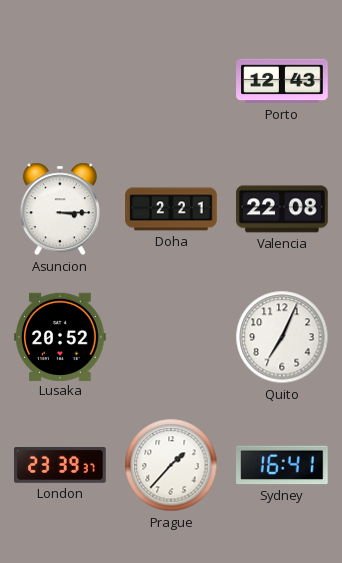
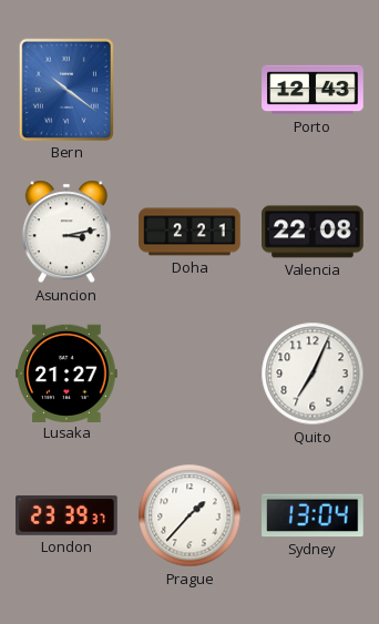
Bern: none -> 10:21 (66, 90)
Asuncion: 3:15 -> 3:13 (66, 232)
Lusaka: 20:52 -> 21:27 (66, 372)
Sydney: 16:41 -> 13:04 (314, 515)
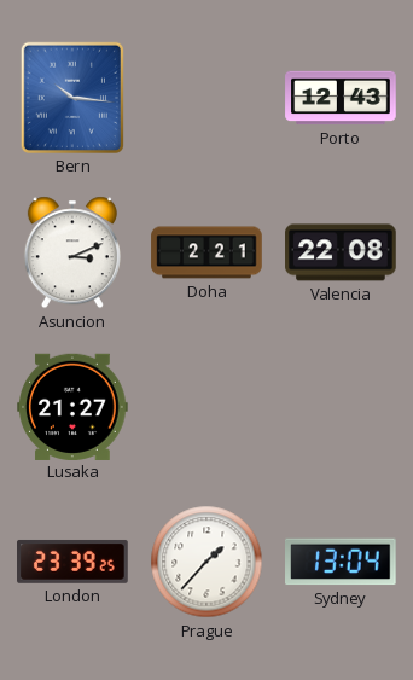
Bern: 10:21 -> 10:16 (72, 98)
Asuncion: 3:13 -> 3:11 (72, 252)
Quito: 7:04 -> none (313, 374)
London: 23:39:37 -> 23:39:25 (72, 562)
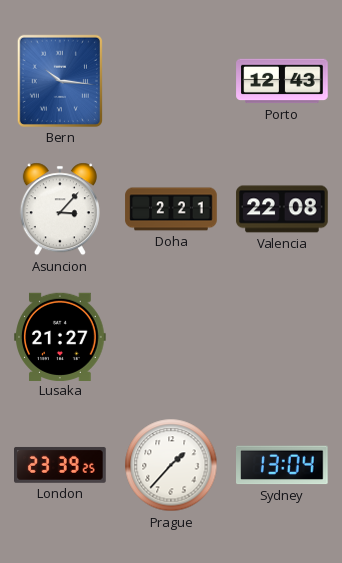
Asuncion: 3:11 -> 3:07 (60, 209)
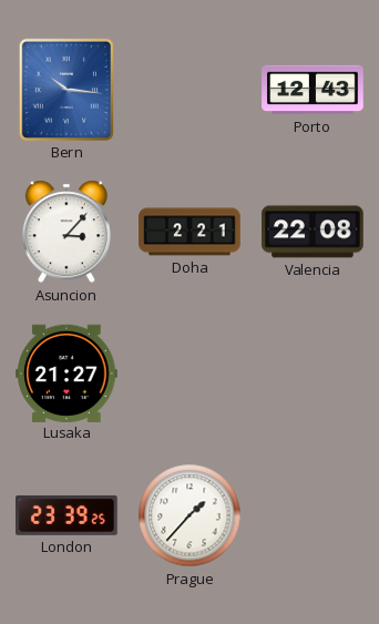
Sydney: 13:04 -> none (283, 465)
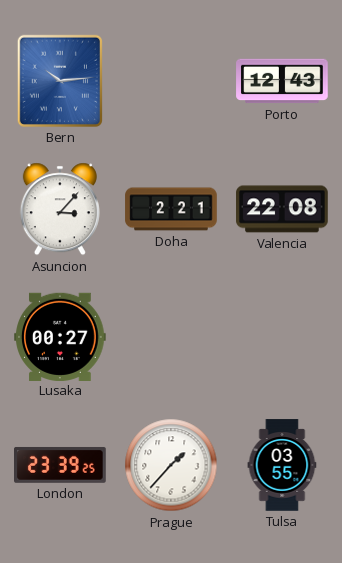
Bern: 10:16 -> 10:14 (60, 81)
Lusaka: 21:27 -> 00:27 (60, 336)
Tulsa: none -> 03:55 (282, 465)
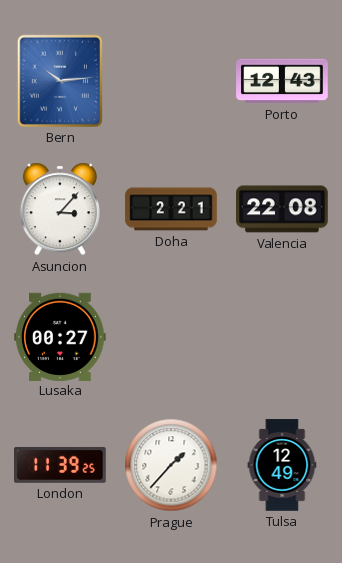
London: 23:39 -> 11:39 (60, 465)
Tulsa: 03:55 -> 12:49 (282, 465)
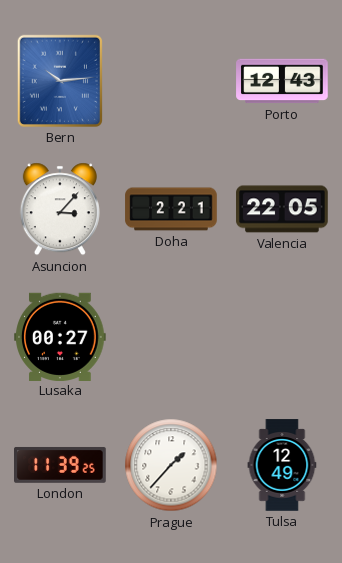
Valencia: 22:08 -> 22:05 (282, 209)
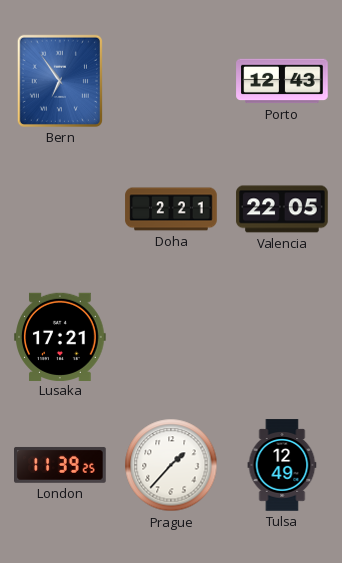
Bern: 10:14 -> 6:54 (60, 81)
Asuncion: 3:07 -> none (60, 209)
Lusaka: 00:27 -> 17:21 (60, 336)
